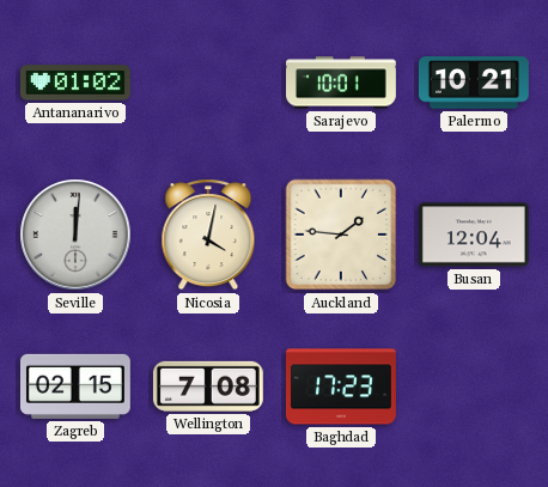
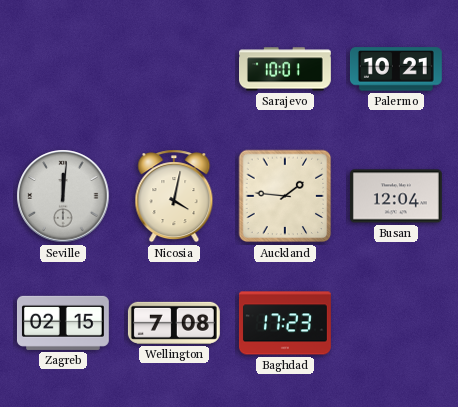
Antananarivo: 01:02 -> none (75, 83)
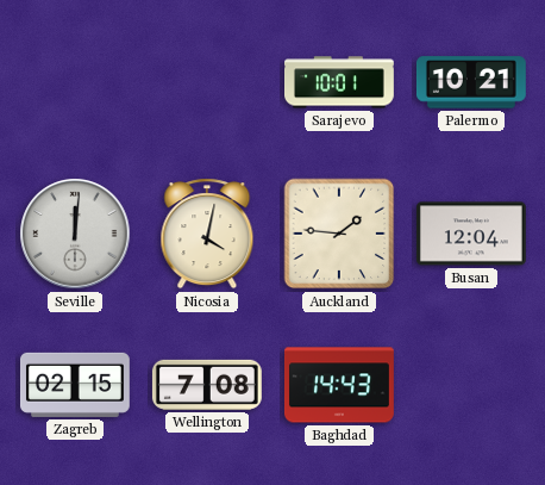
Baghdad: 17:23 -> 14:43 (339, 385)
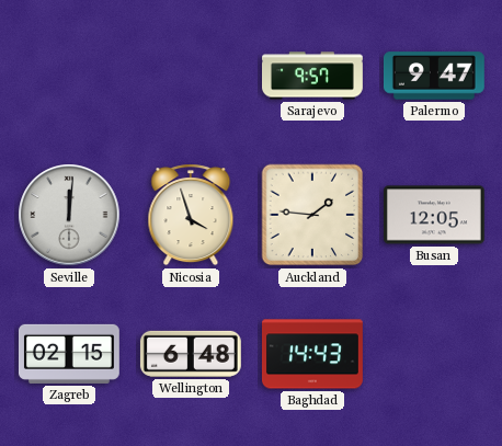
Sarajevo: 10:01 -> 9:57 (313, 76)
Palermo: 10:21 -> 9:47 (434, 76)
Nicosia: 4:02 -> 3:57 (191, 215)
Busan: 12:04 -> 12:05 (434, 215)
Wellington: 7:08 -> 6:48 (191, 354)
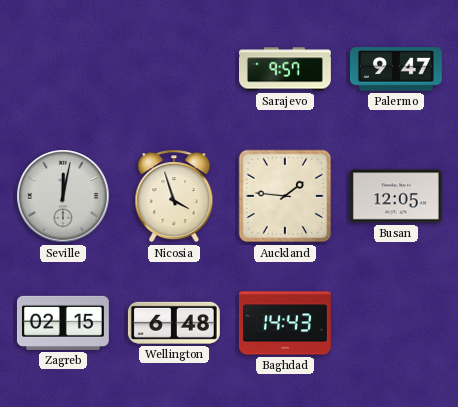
Seville: 12:01 -> 12:02 (63, 196)
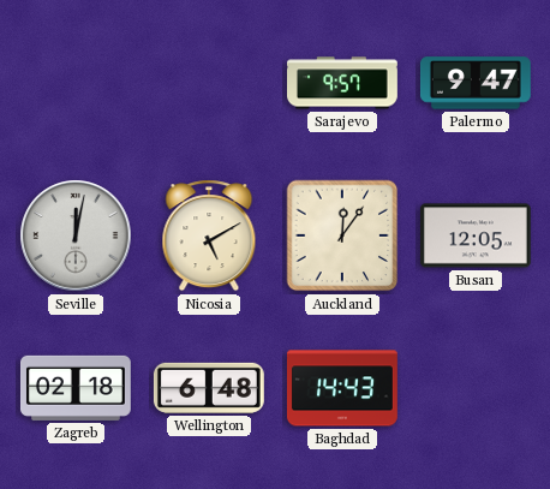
Nicosia: 3:57 -> 5:10 (209, 235)
Auckland: 1:46 -> 12:06 (342, 235)
Zagreb: 02:15 -> 02:18 (76, 388)
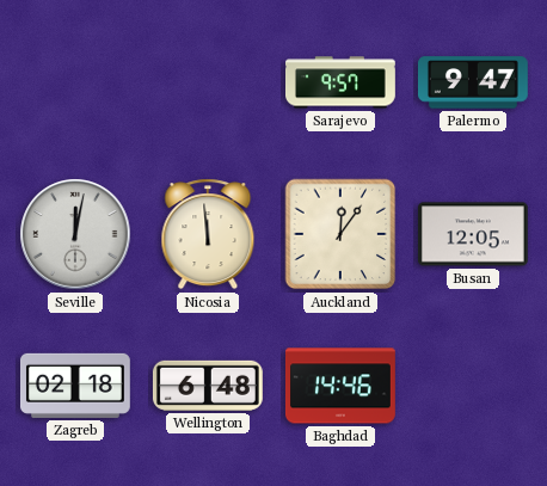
Nicosia: 5:10 -> 11:59 (208, 234)
Baghdad: 14:43 -> 14:46 (340, 386)
